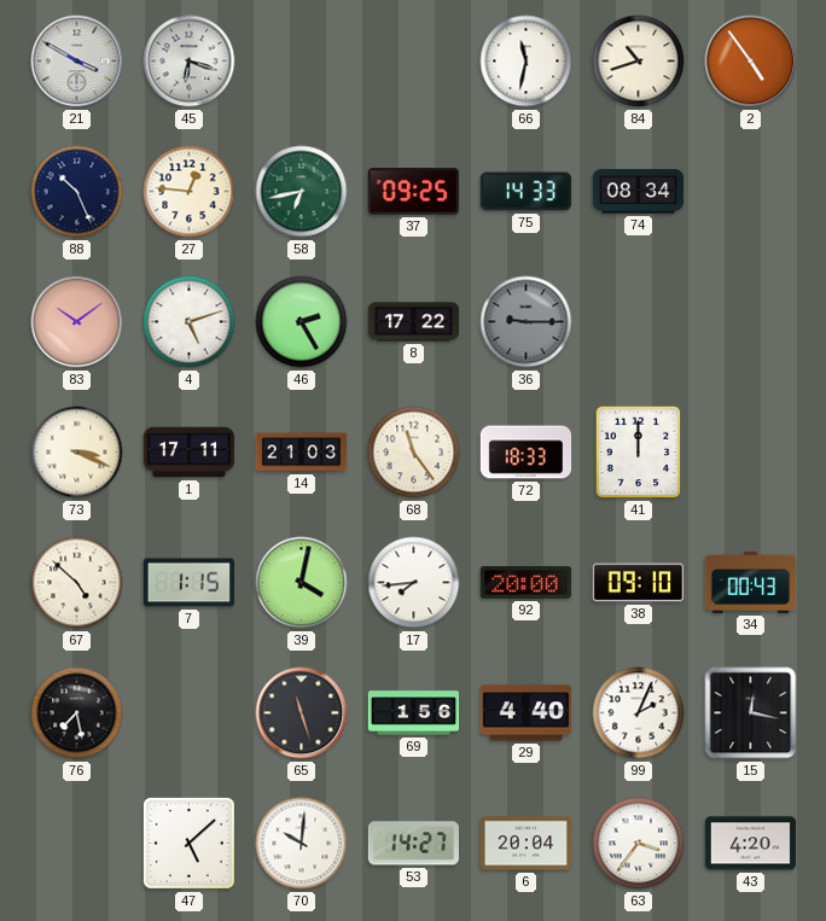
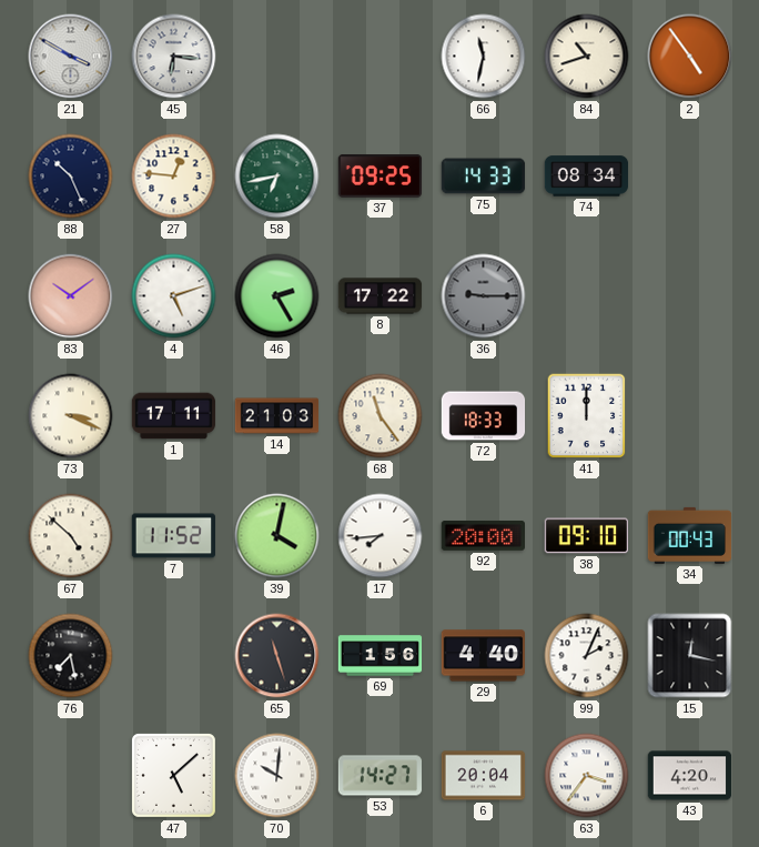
45: 6:18 -> 6:16 (174, 57)
7: 1:15 -> 11:52 (173, 536)
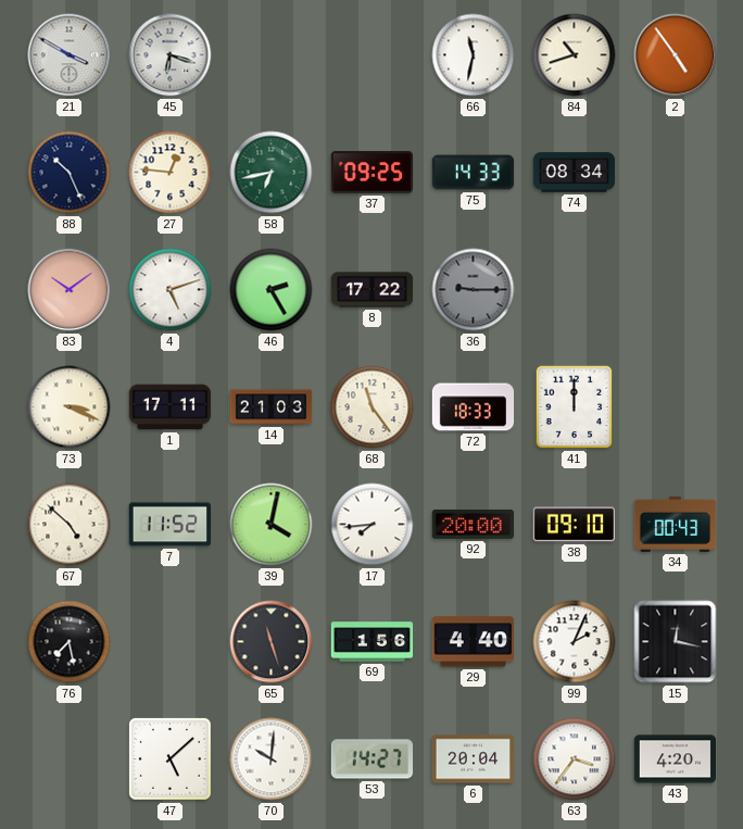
45: 6:16 -> 6:18 (171, 55)
